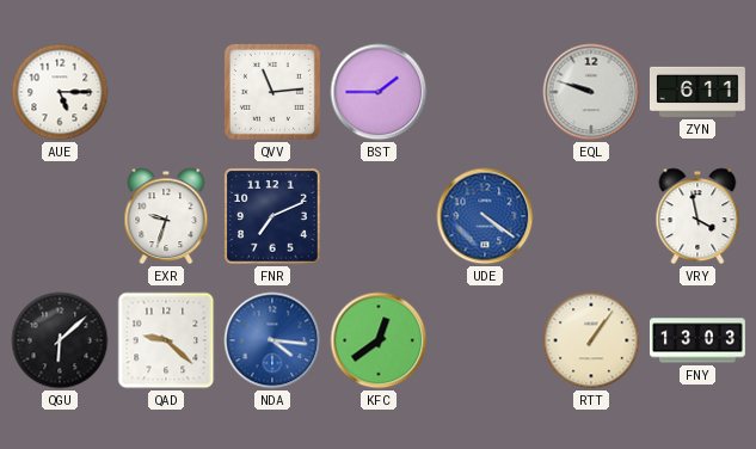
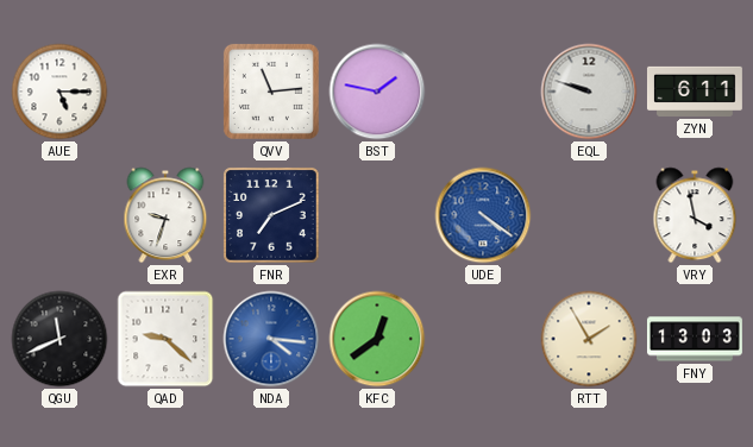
BST: 1:45 -> 1:47 (377, 92)
QGU: 6:08 -> 11:41 (59, 339)
RTT: 1:06 -> 1:55 (589, 339)
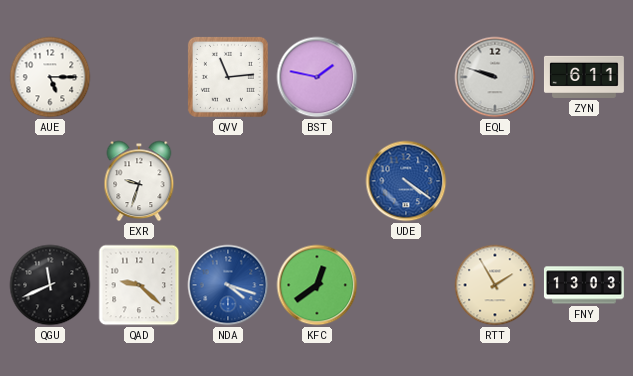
FNR: 7:11 -> none (271, 215)
VRY: 3:58 -> none (695, 215)
NDA: 4:16 -> 4:18 (228, 285)
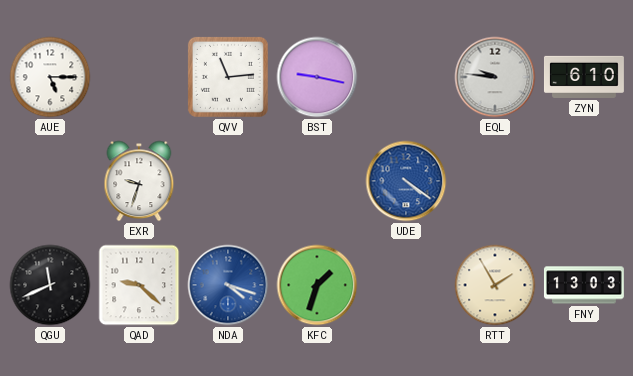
BST: 1:47 -> 9:17 (317, 77)
EQL: 9:48 -> 9:46 (495, 77)
ZYN: 6:11 -> 6:10 (584, 77)
KFC: 12:39 -> 1:33 (317, 285)
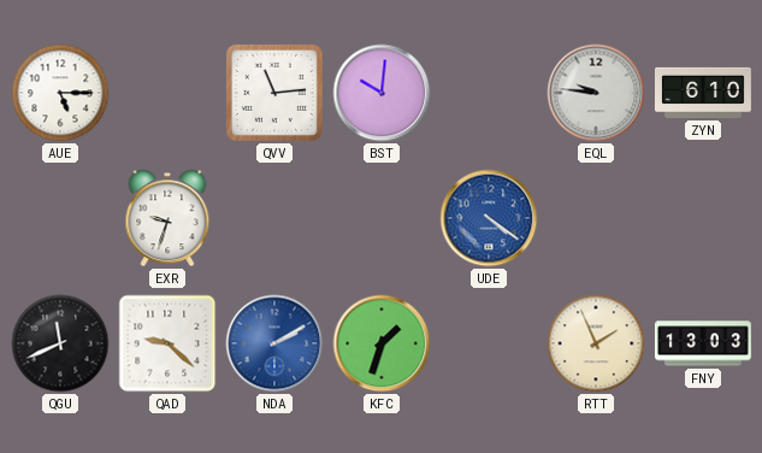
BST: 9:17 -> 10:01 (382, 93)
NDA: 4:18 -> 2:10 (274, 343)
RTT: 1:55 -> 1:56 (596, 343)
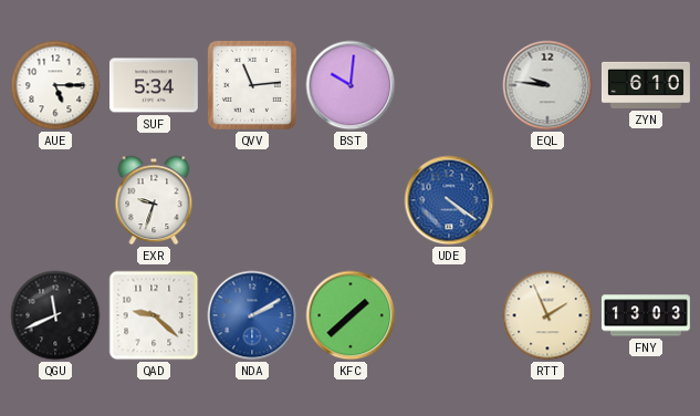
SUF: none -> 5:34 (154, 85)
KFC: 1:33 -> 1:38 (351, 315)
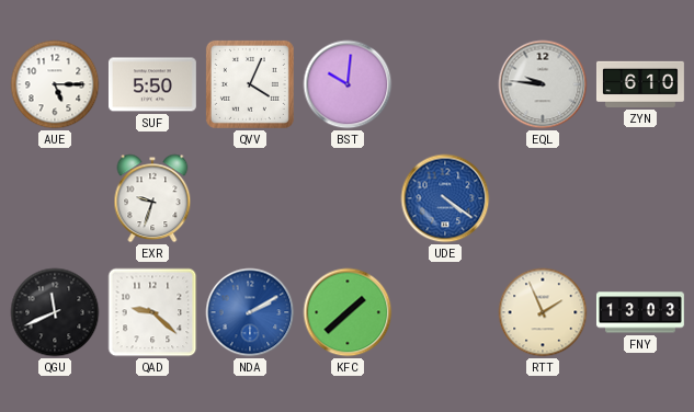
SUF: 5:34 -> 5:50 (152, 84)
QVV: 11:14 -> 4:04 (250, 84)
